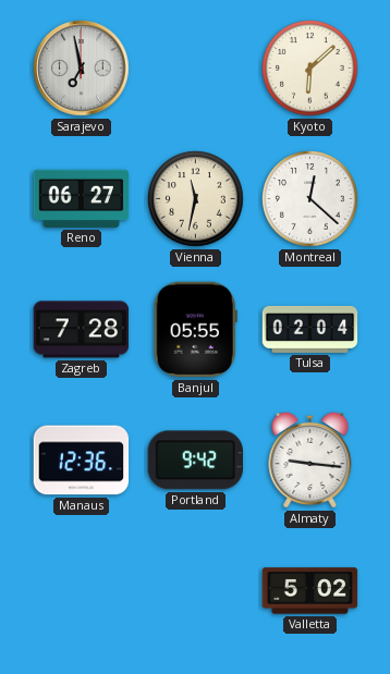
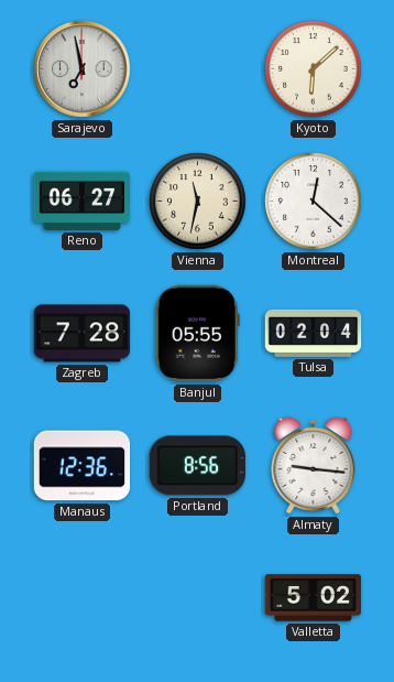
Portland: 9:42 -> 8:56 (197, 466)
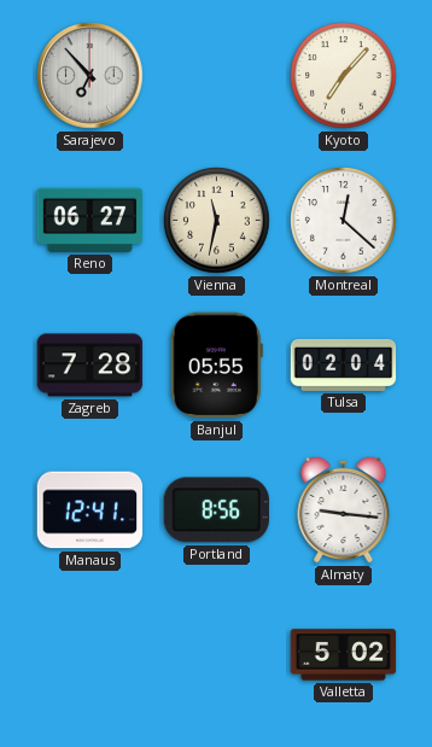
Sarajevo: 6:58 -> 6:53 (91, 76)
Kyoto: 6:08 -> 7:07 (344, 76)
Manaus: 12:36 -> 12:41 (91, 510)
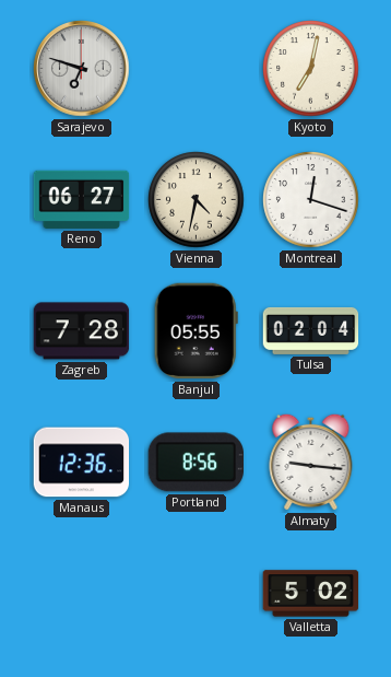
Sarajevo: 6:53 -> 6:48 (82, 69)
Kyoto: 7:07 -> 7:02 (311, 69)
Vienna: 11:32 -> 4:32 (197, 200)
Montreal: 12:22 -> 12:18 (311, 200)
Manaus: 12:41 -> 12:36 (82, 463)
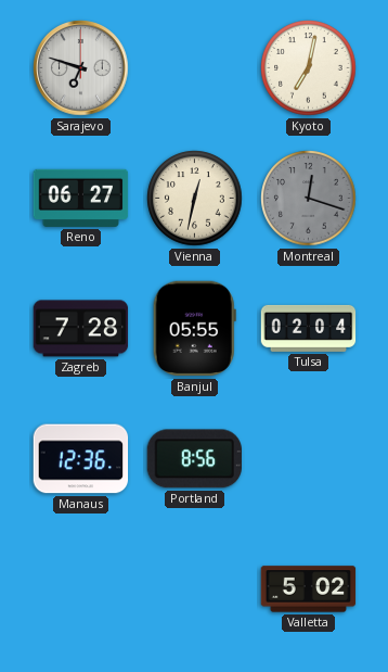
Vienna: 4:32 -> 12:32 (195, 199)
Montreal dial: white -> grey (309, 199)
Almaty: 9:16 -> none (311, 462)
